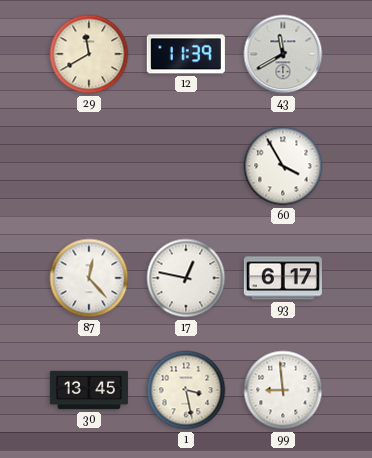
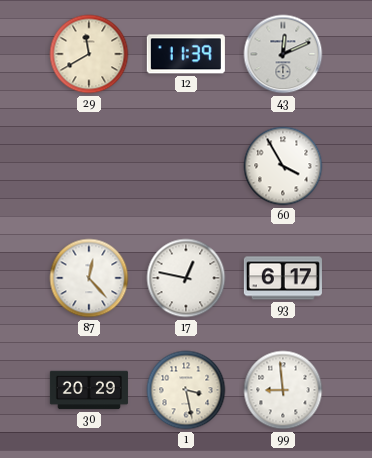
43: 11:40 -> 12:11 (283, 54)
30: 13:45 -> 20:29 (89, 390)
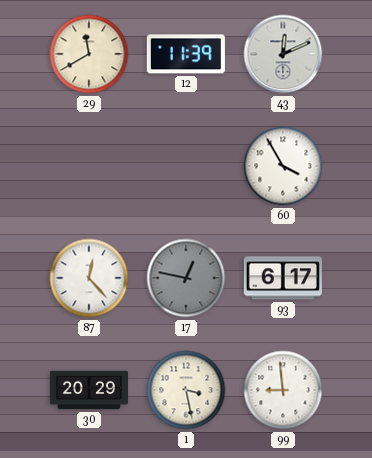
17 dial: white -> grey (186, 278)
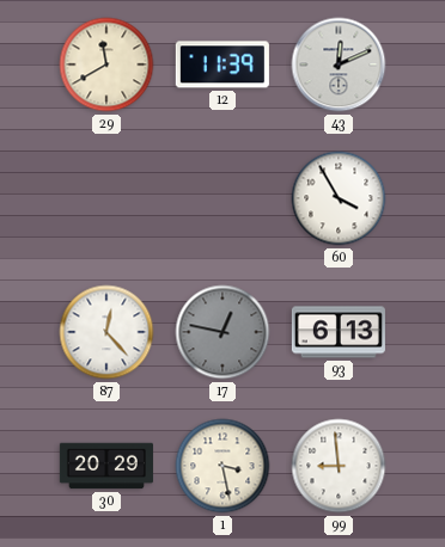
93: 6:17 -> 6:13 (339, 332)
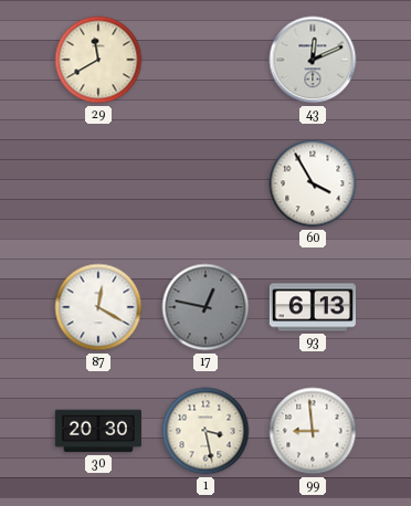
12: 11:39 -> none (222, 64)
87: 12:23 -> 12:20 (98, 307)
30: 20:29 -> 20:30 (98, 431)
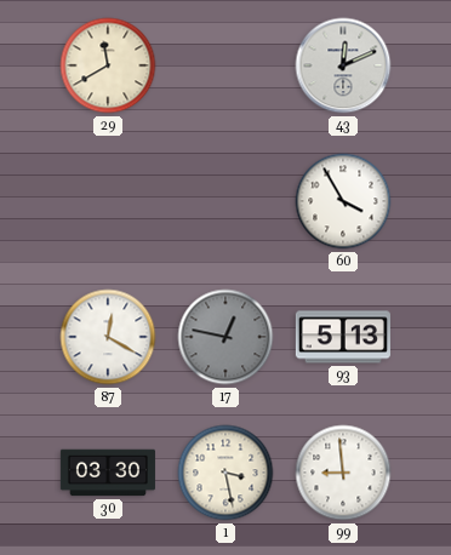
93: 6:13 -> 5:13 (343, 337)
30: 20:30 -> 03:30 (108, 473)
